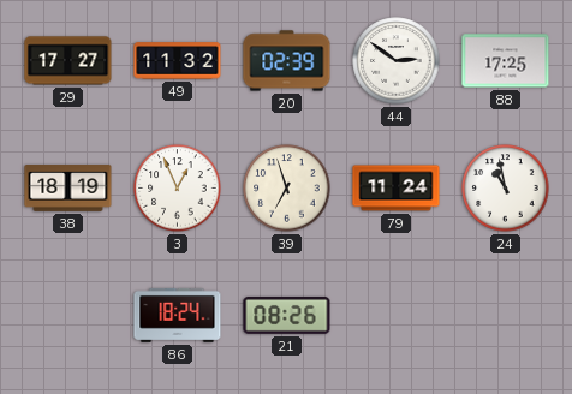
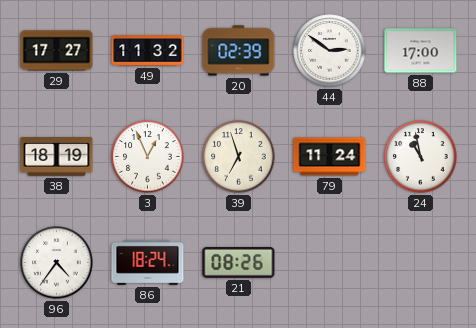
88: 17:25 -> 17:00 (421, 51)
96: none -> 4:36 (57, 263)
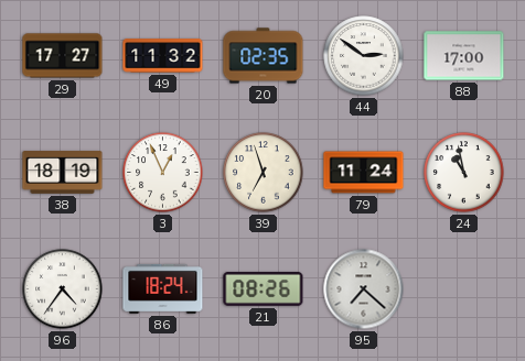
20: 02:39 -> 02:35 (264, 56)
95: none -> 7:22 (364, 289)
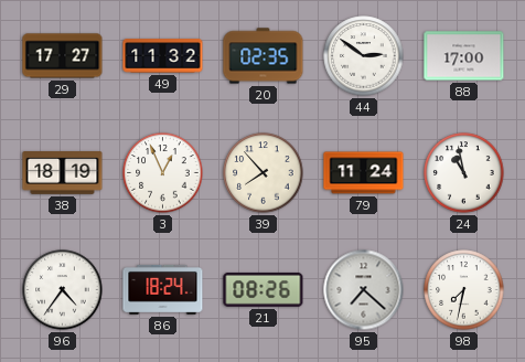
39: 6:57 -> 7:53 (264, 173)
98: none -> 7:32 (464, 290)
